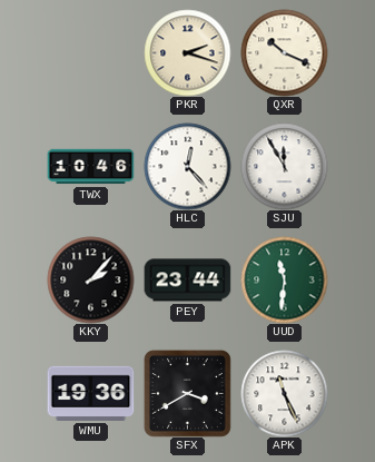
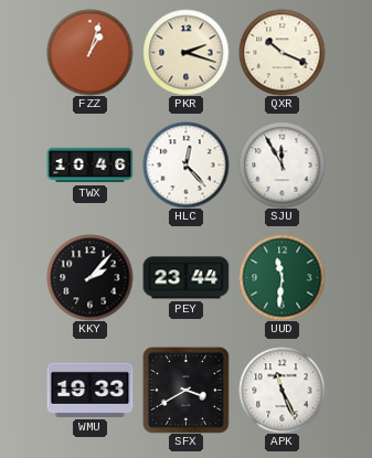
FZZ: none -> 1:03 (89, 52)
WMU: 19:36 -> 19:33 (89, 390)
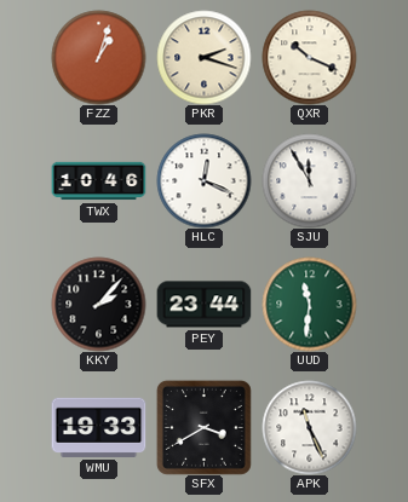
HLC: 12:23 -> 12:19 (203, 180)
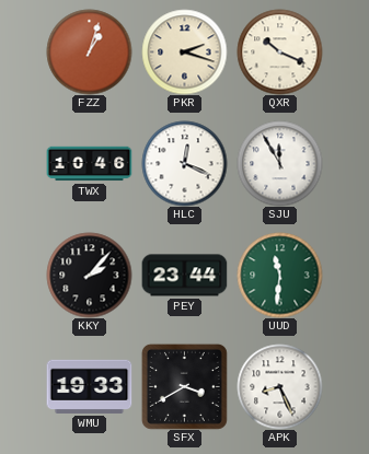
APK: 11:26 -> 8:26 (279, 386)
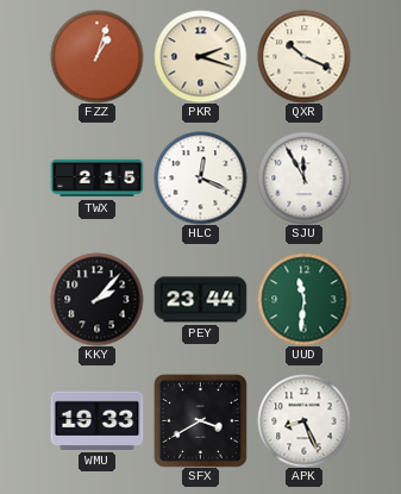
TWX: 10:46 -> 2:15 (96, 179)
